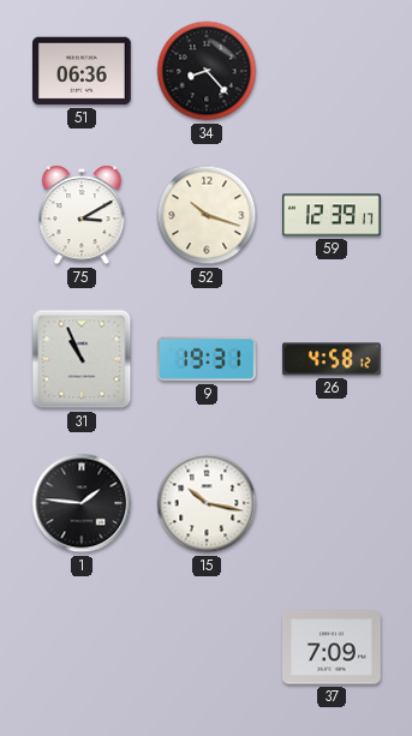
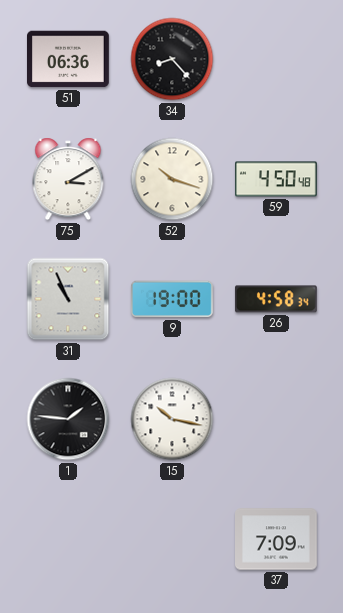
59: 12:39 -> 4:50 (277, 179)
9: 19:31 -> 19:00 (172, 299)
26: 4:58:12 -> 4:58:34 (276, 299)
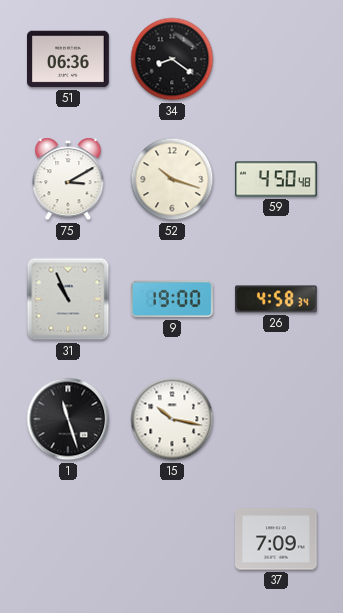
34: 8:23 -> 8:21 (172, 59)
1: 1:46 -> 11:27 (68, 419)
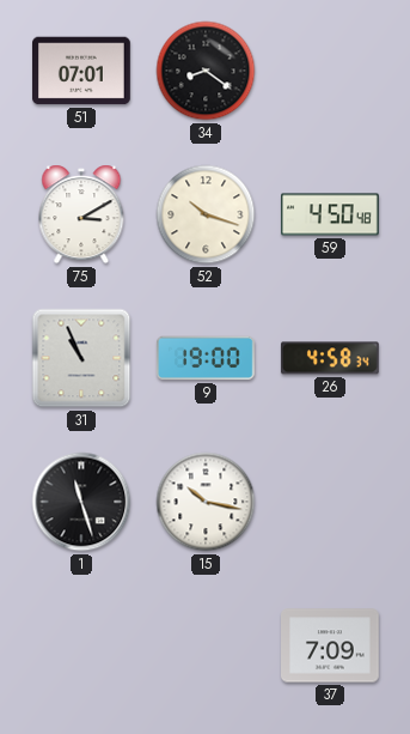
51: 06:36 -> 07:01 (82, 71)
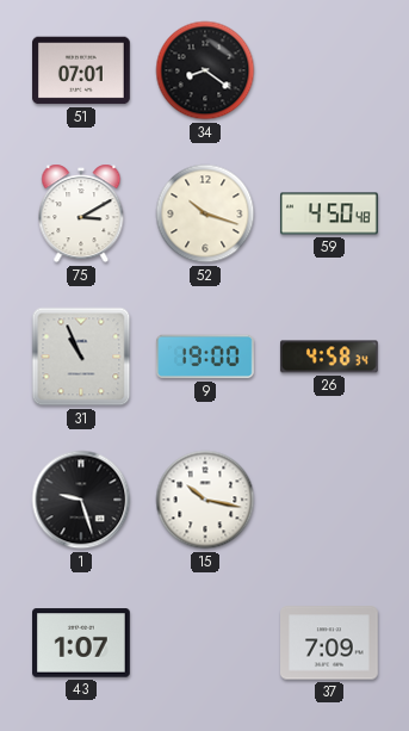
1: 11:27 -> 9:27 (81, 500)
43: none -> 1:07 (82, 643)
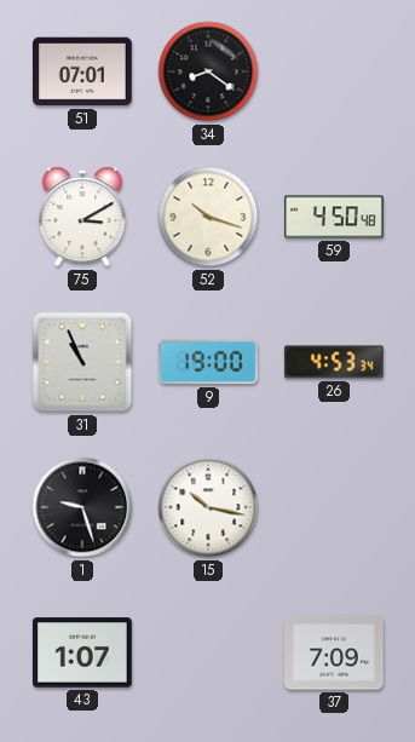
26: 4:58 -> 4:53 (334, 362)
